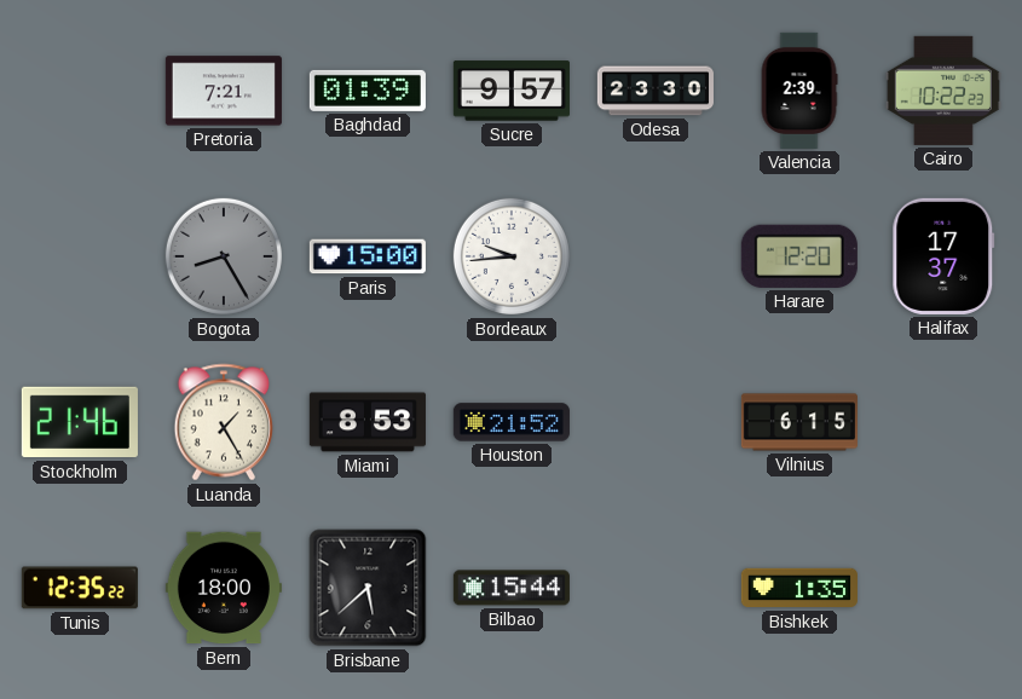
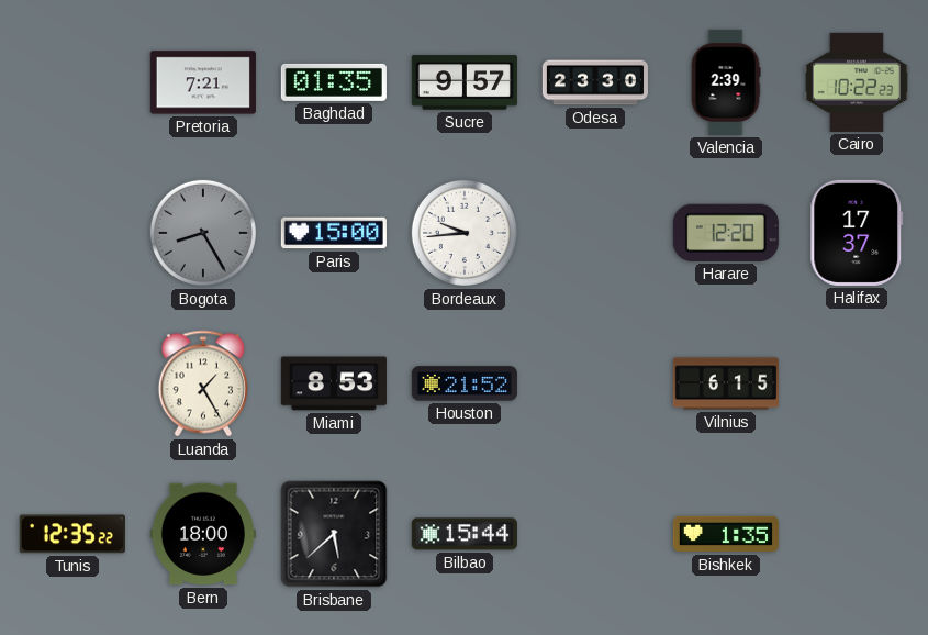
Baghdad: 01:39 -> 01:35 (334, 82)
Stockholm: 21:46 -> none (80, 422)
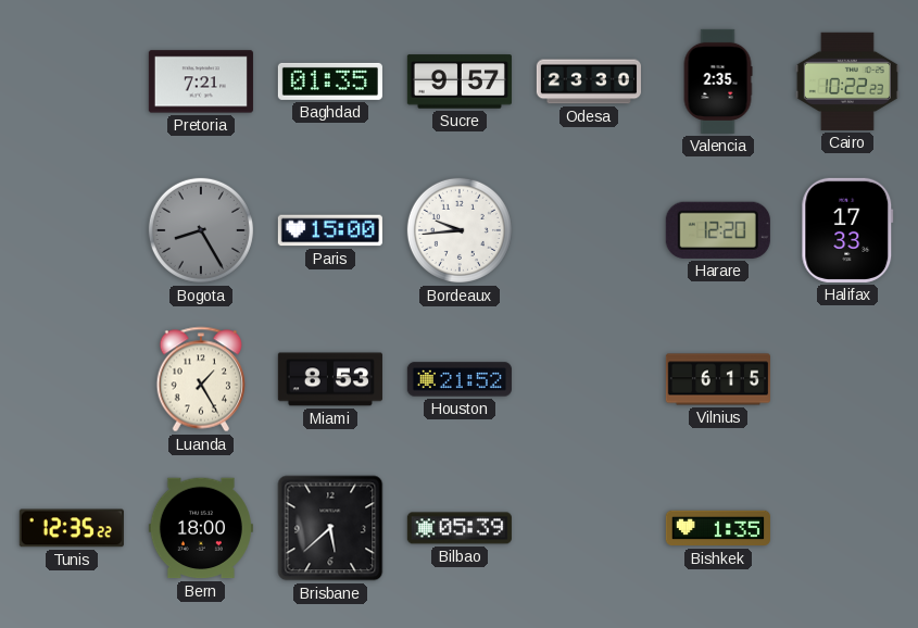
Valencia: 2:39 -> 2:35 (718, 81)
Halifax: 17:37 -> 17:33 (847, 230)
Bilbao: 15:44 -> 05:39 (460, 528)
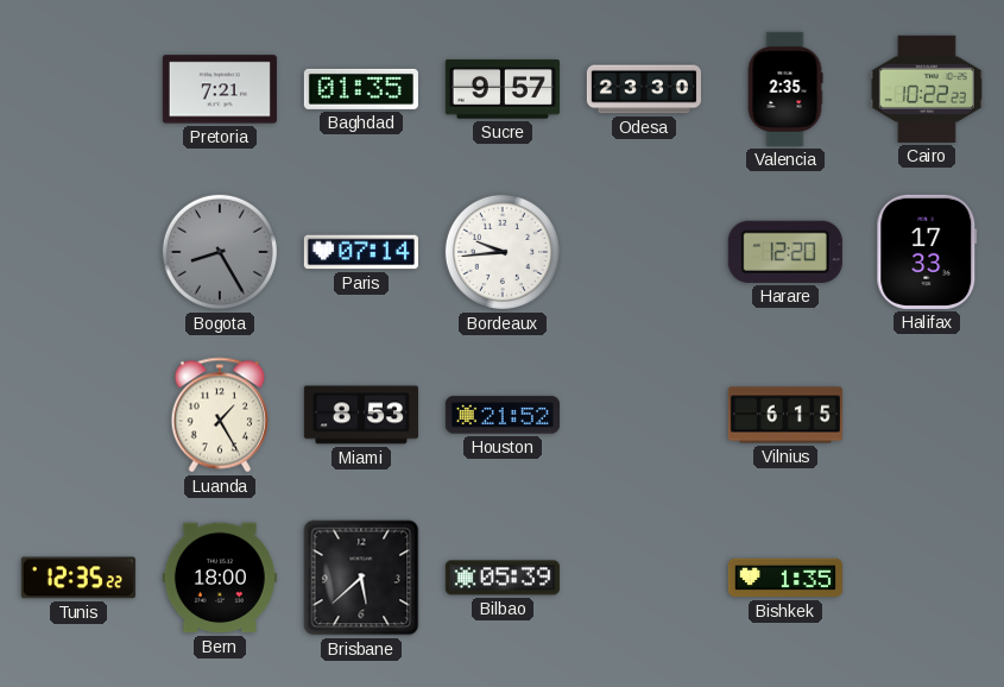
Paris: 15:00 -> 07:14 (361, 252)
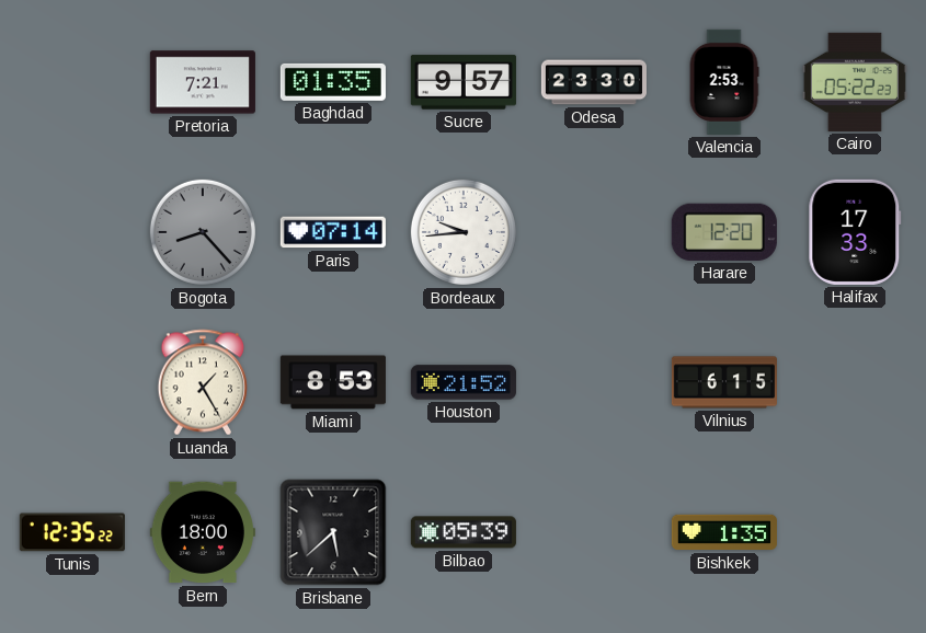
Valencia: 2:35 -> 2:53 (724, 82)
Cairo: 10:22 -> 05:22 (855, 82)
Bogota: 8:25 -> 8:23 (203, 232)
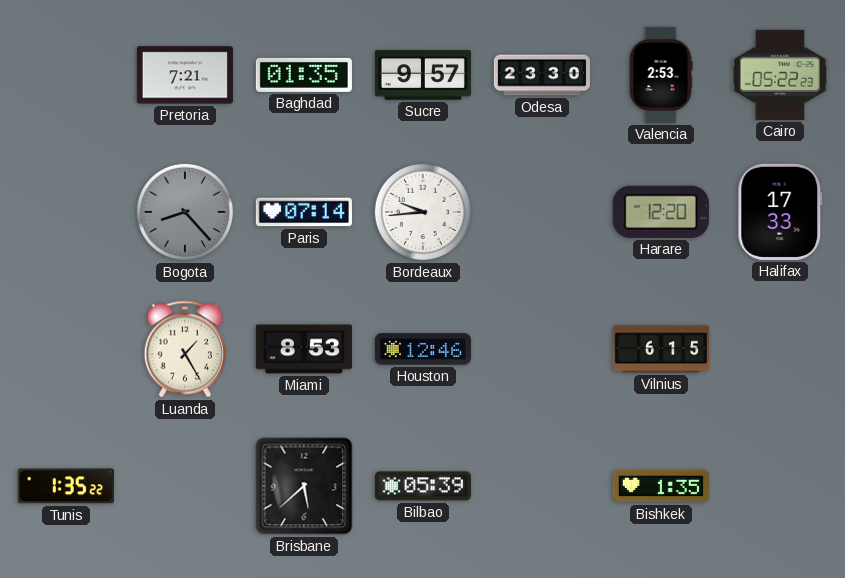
Houston: 21:52 -> 12:46 (423, 349)
Tunis: 12:35 -> 1:35 (66, 486)
Bern: 18:00 -> none (203, 532)
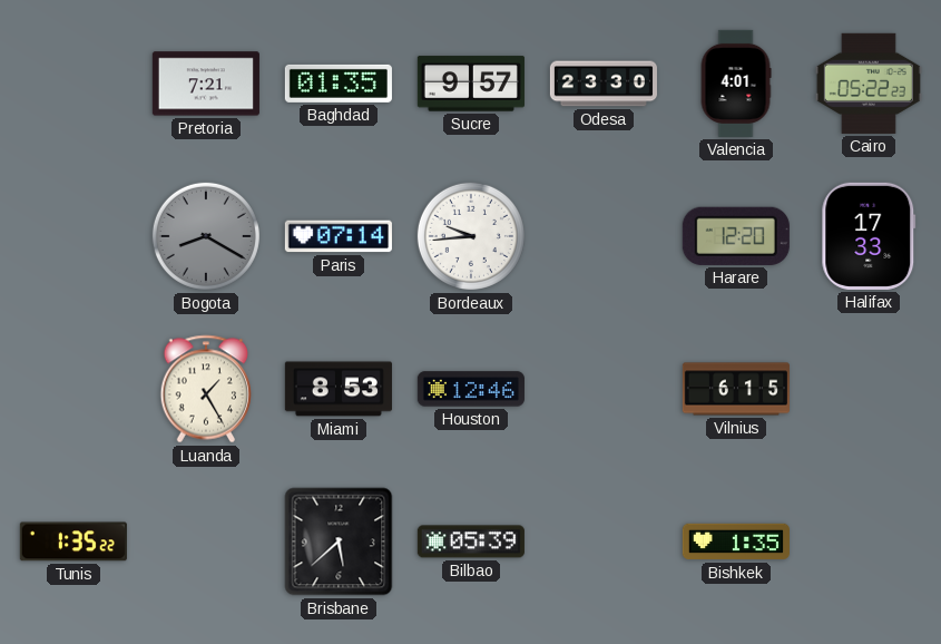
Valencia: 2:53 -> 4:01 (736, 84)
Bogota: 8:23 -> 8:20 (206, 236)
